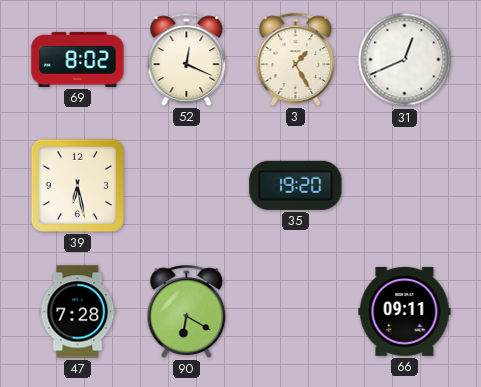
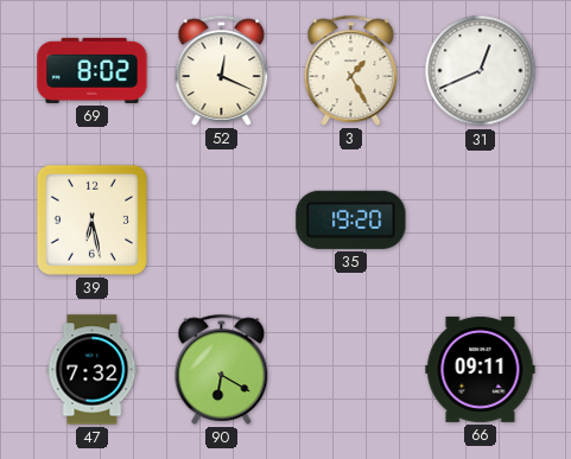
47: 7:28 -> 7:32 (93, 370)
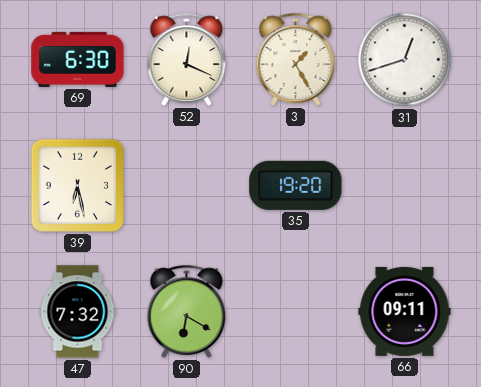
69: 8:02 -> 6:30 (78, 59)
31: 12:41 -> 12:42 (405, 60)
